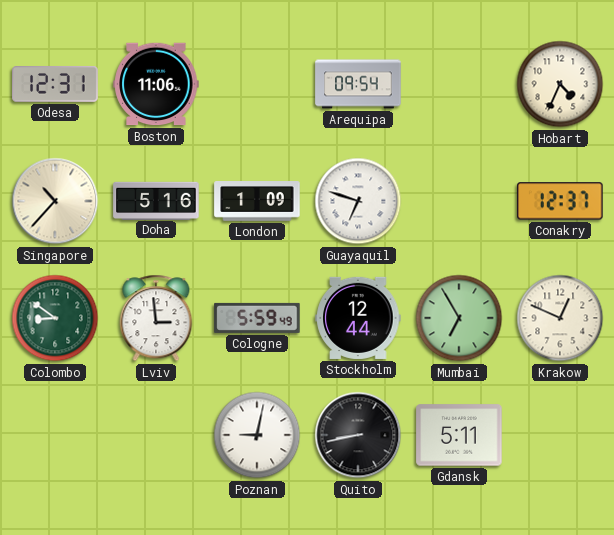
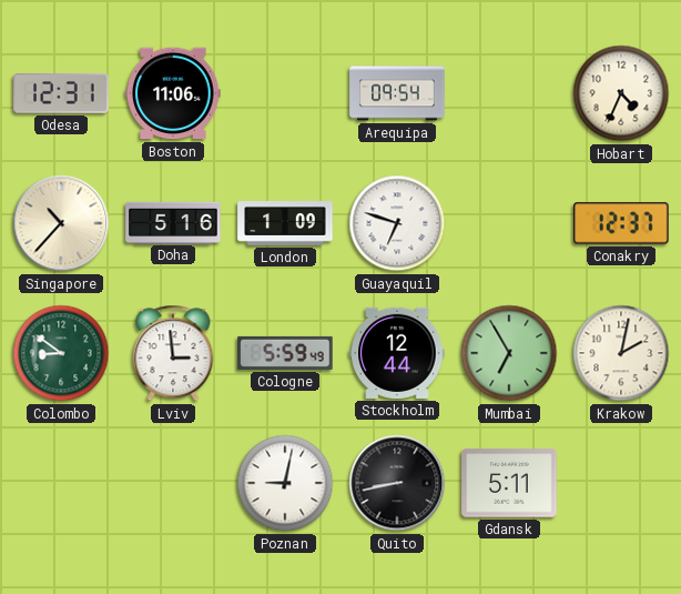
Krakow: 12:49 -> 2:02 (621, 353)
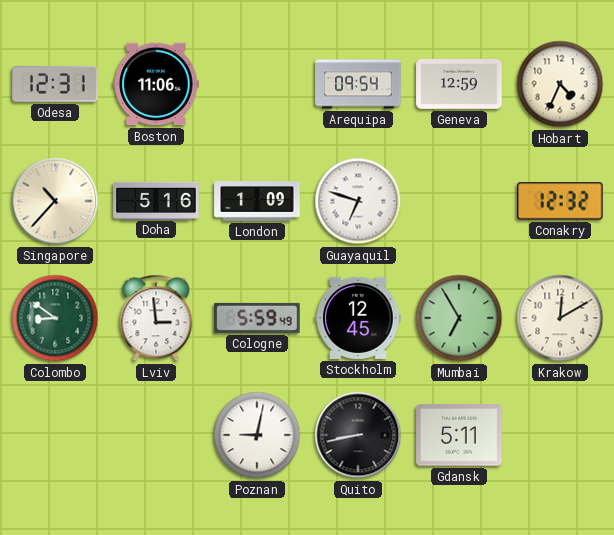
Geneva: none -> 12:59 (459, 85)
Conakry: 12:37 -> 12:32 (560, 201)
Stockholm: 12:44 -> 12:45 (358, 318)
Krakow: 2:02 -> 12:10 (560, 318)
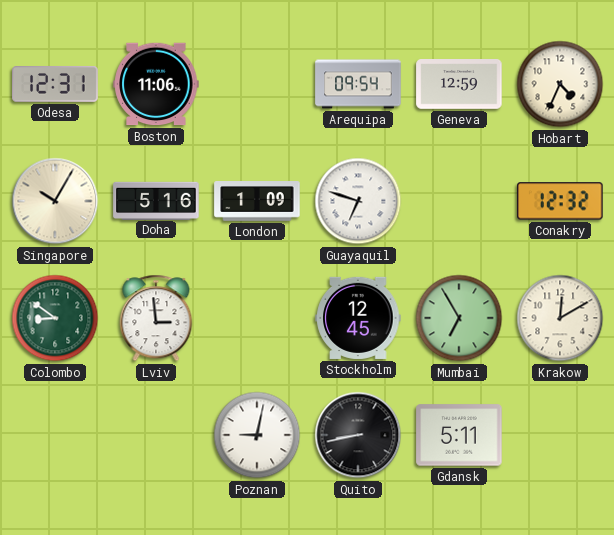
Singapore: 10:37 -> 10:05 (55, 201)
Cologne: 5:59 -> none (257, 318)
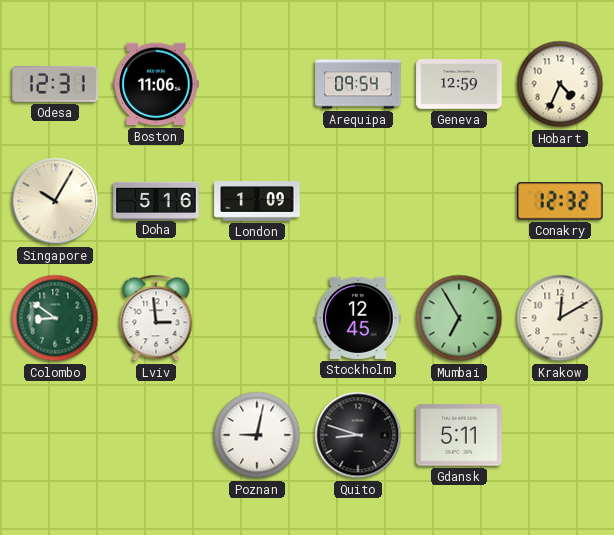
Guayaquil: 6:48 -> none (358, 201)
Quito: 8:43 -> 8:48 (358, 435)
